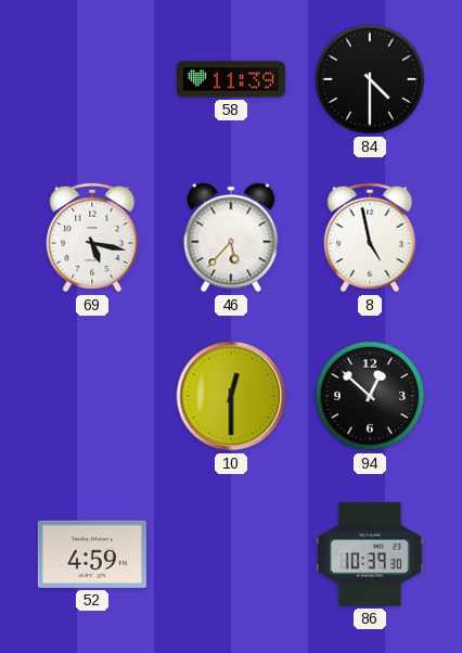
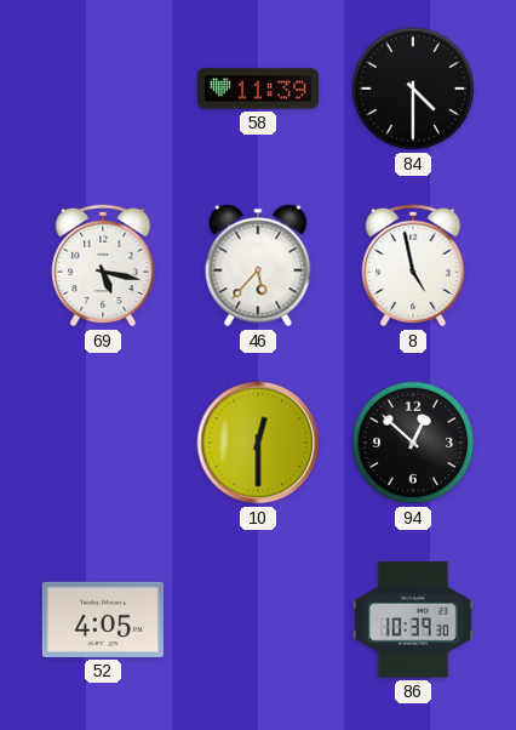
52: 4:59 -> 4:05 (103, 620)
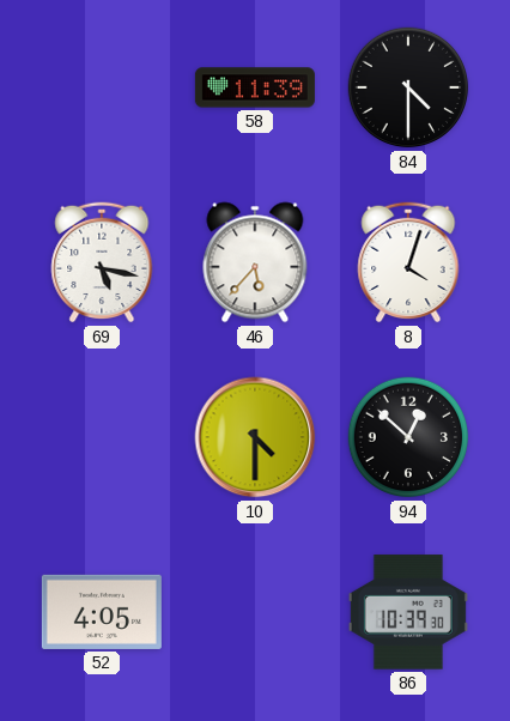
8: 4:58 -> 4:03 (408, 262)
10: 12:30 -> 4:30 (255, 437)
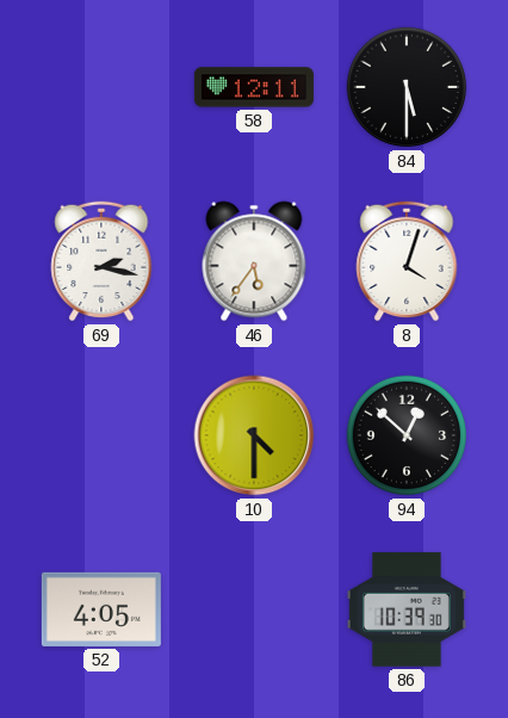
58: 11:39 -> 12:11 (254, 87)
84: 4:30 -> 5:30 (407, 87)
69: 5:17 -> 2:17 (101, 261)
46: 5:37 -> 5:36 (254, 261)
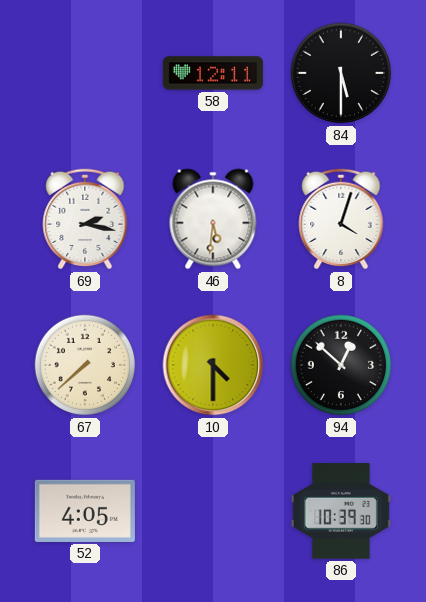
46: 5:36 -> 5:31 (213, 219)
67: none -> 7:38 (85, 365)
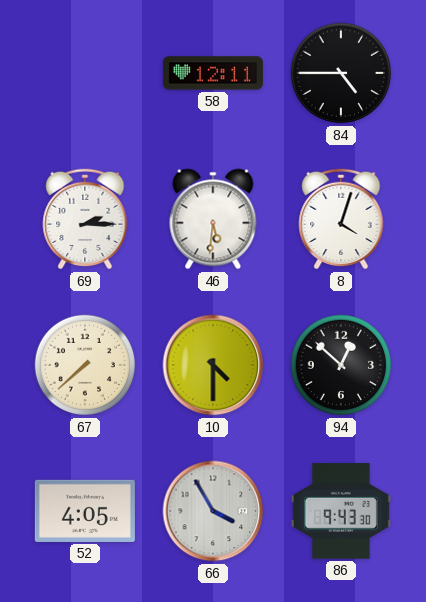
84: 5:30 -> 4:45 (341, 73)
69: 2:17 -> 2:15 (85, 219)
66: none -> 3:55 (213, 511)
86: 10:39 -> 9:43 (341, 511)
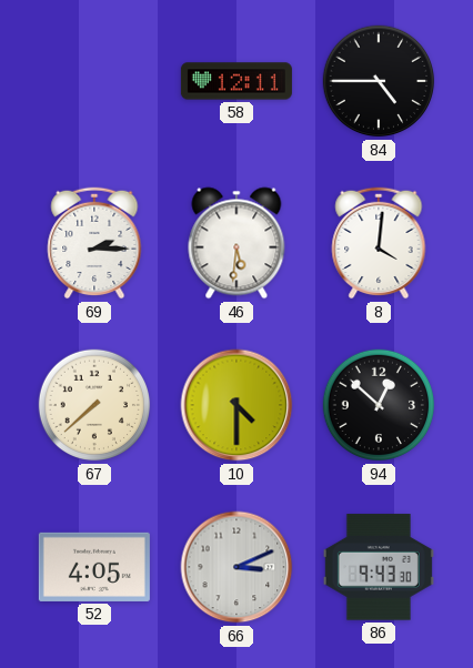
8: 4:03 -> 4:01 (379, 243)
66: 3:55 -> 3:11 (236, 567)
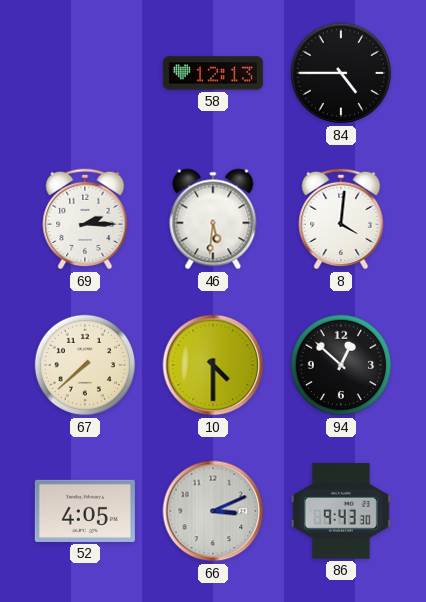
58: 12:11 -> 12:13 (213, 73)
